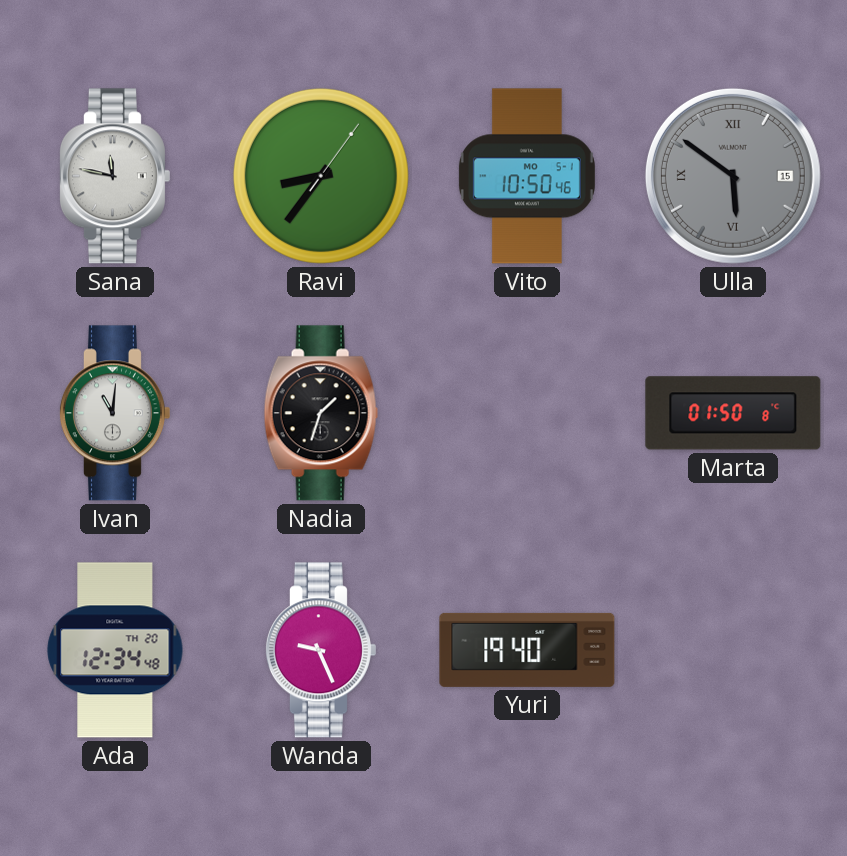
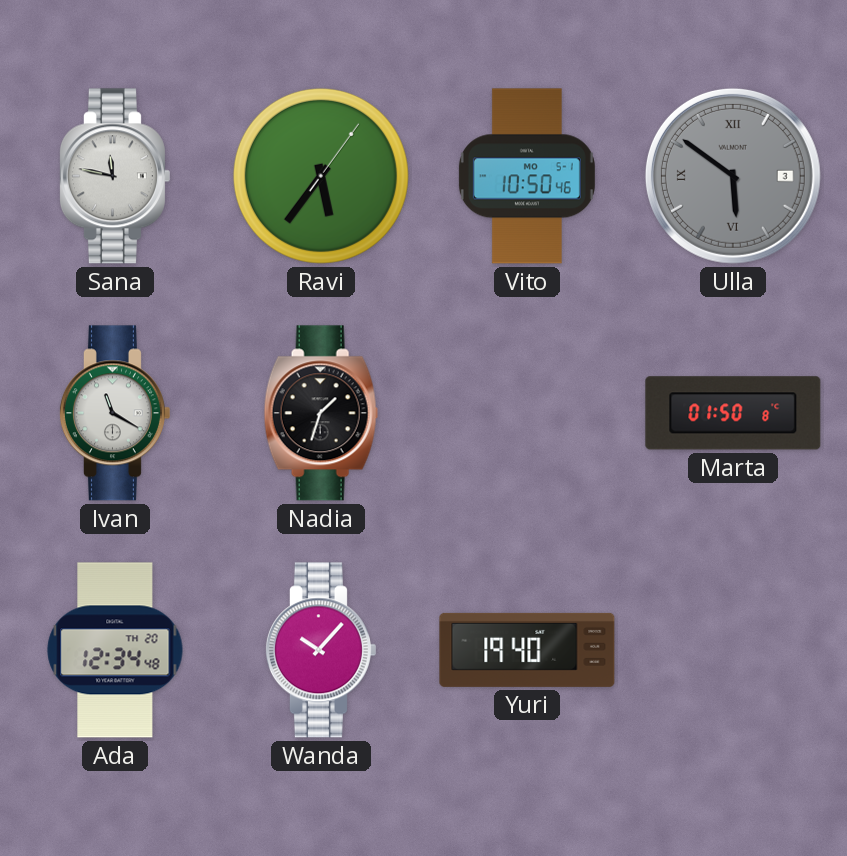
Ravi: 8:36 -> 5:36 (321, 176)
Ulla date: 15 -> 3 (733, 176)
Ivan: 11:01 -> 11:20 (114, 413)
Wanda: 9:26 -> 10:07 (320, 650)
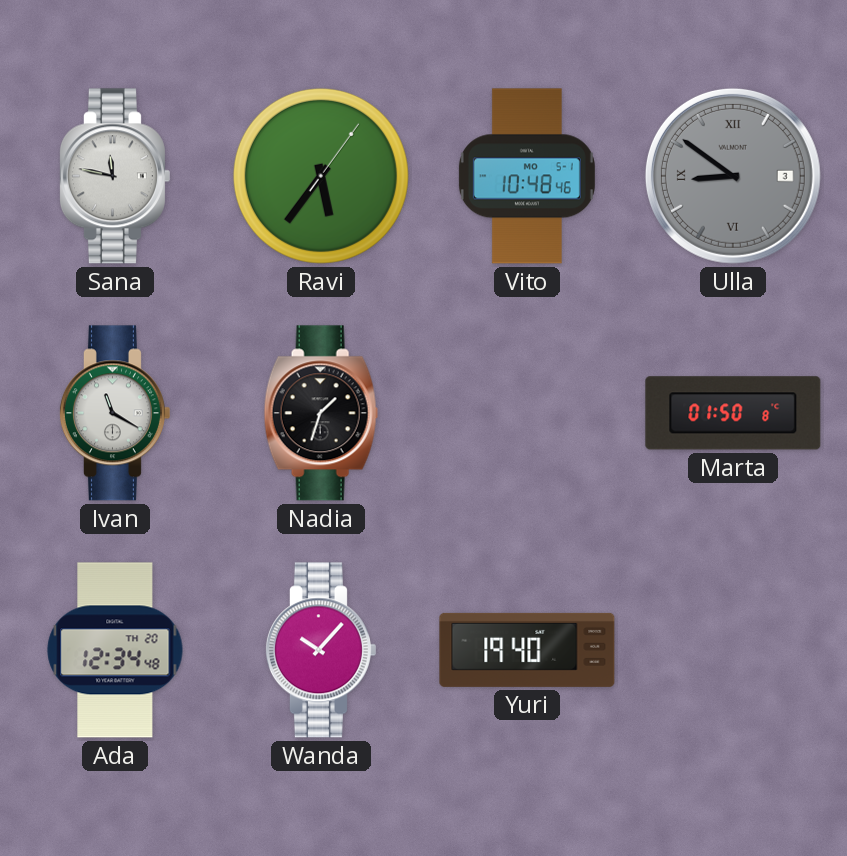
Vito: 10:50 -> 10:48 (527, 176)
Ulla: 5:51 -> 8:51 (733, 176)
